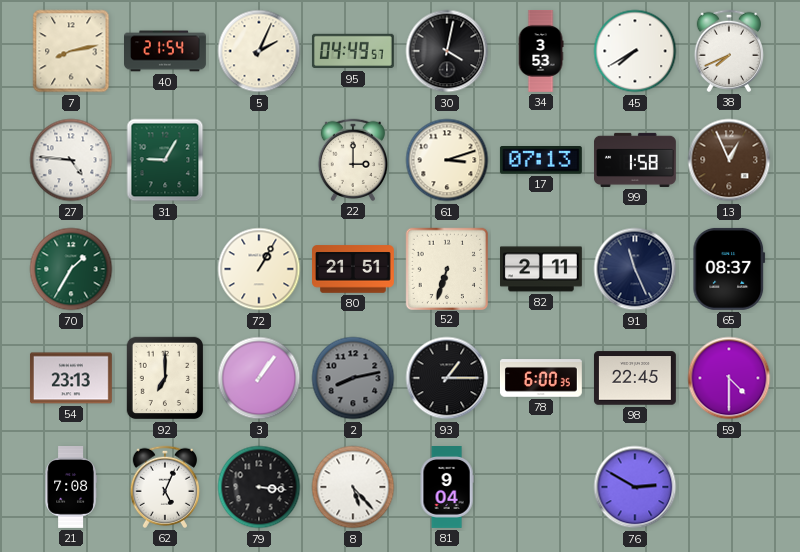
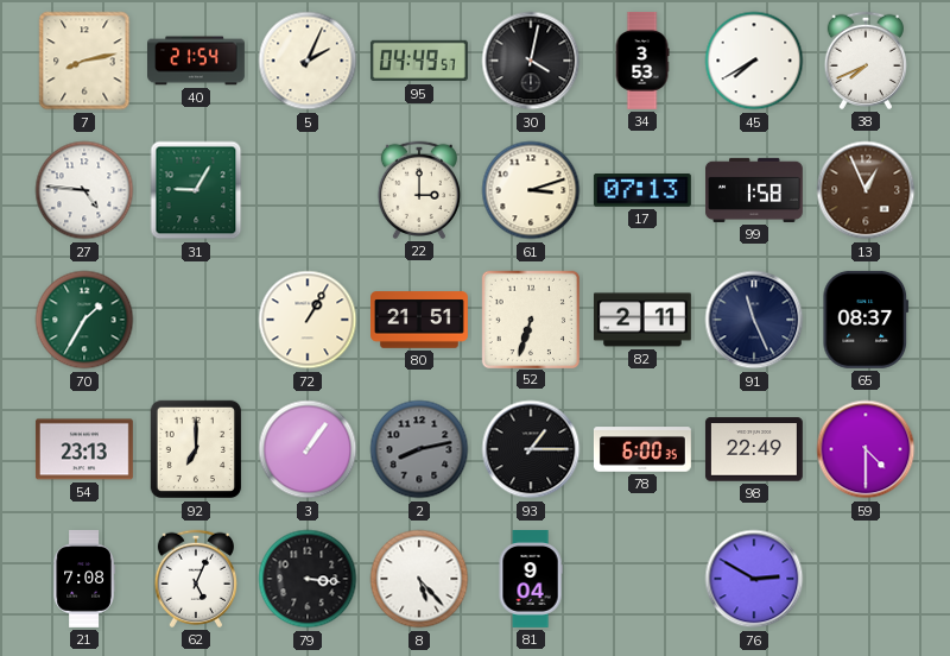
98: 22:45 -> 22:49 (754, 449)
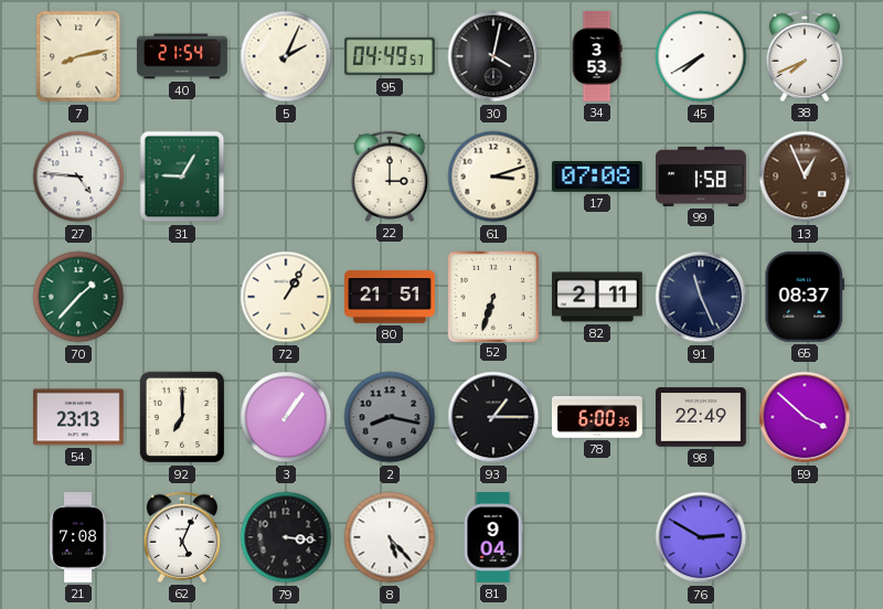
17: 07:13 -> 07:08 (597, 177)
70: 1:35 -> 1:37 (78, 297)
2: 8:13 -> 8:17 (390, 417)
59: 4:30 -> 3:52 (805, 417)
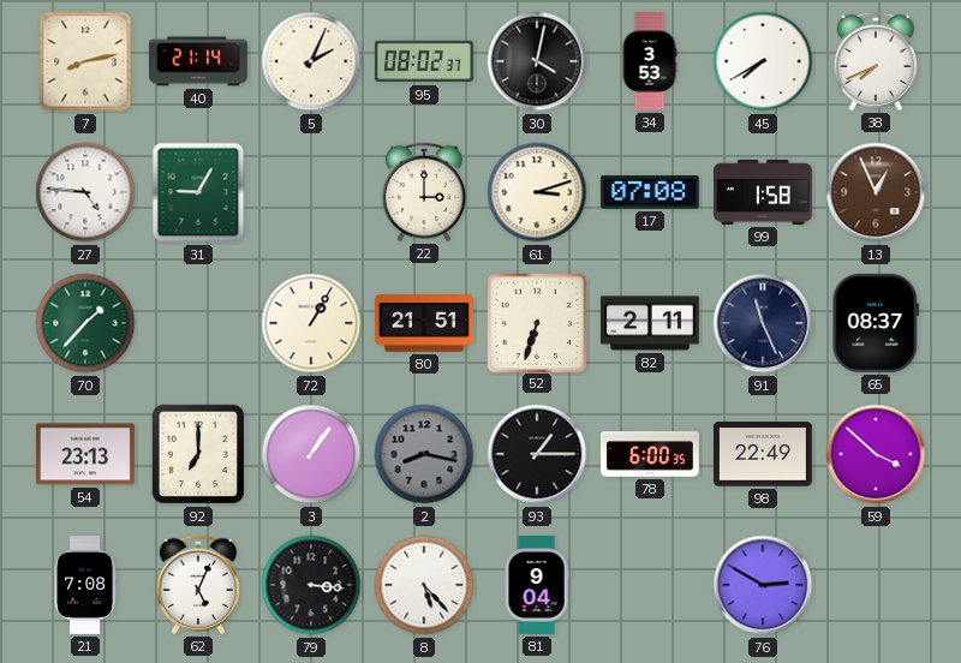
40: 21:54 -> 21:14 (199, 61)
95: 04:49 -> 08:02 (424, 61)
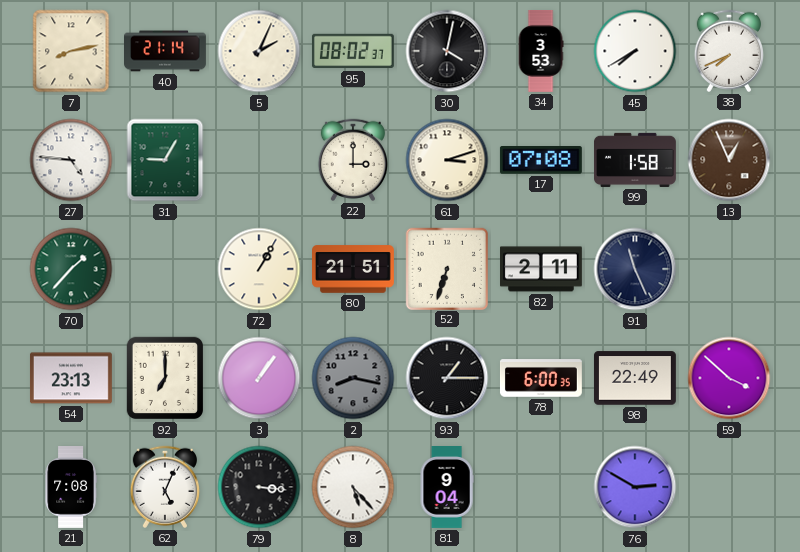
65: 08:37 -> none (876, 323)
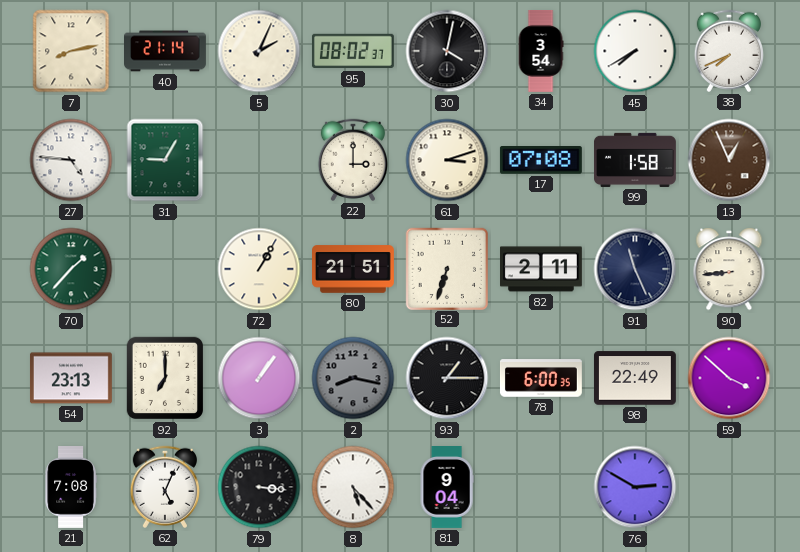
34: 3:53 -> 3:54 (541, 52)
90: none -> 8:44 (729, 269)
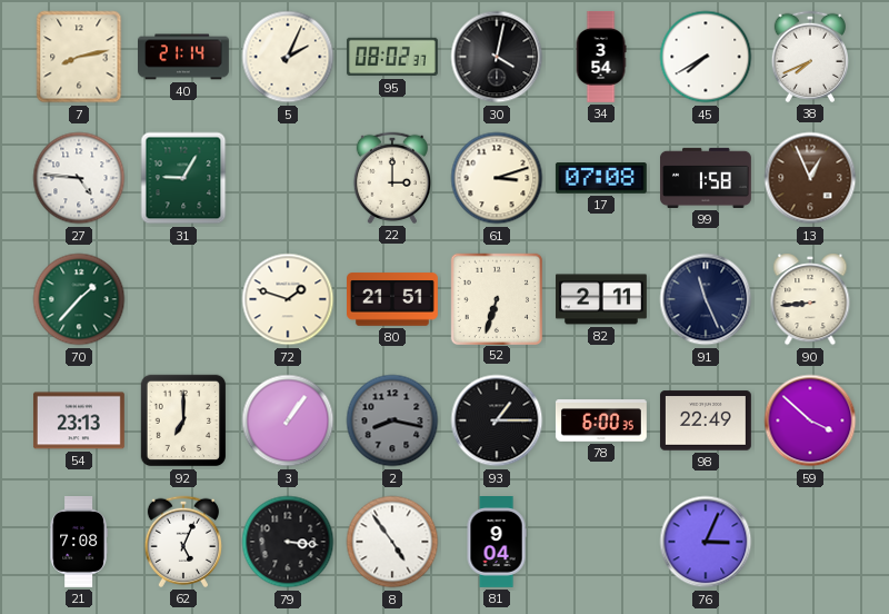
72: 1:05 -> 1:48 (288, 299)
8: 5:23 -> 4:54 (392, 542)
76: 2:50 -> 3:04 (706, 542)
